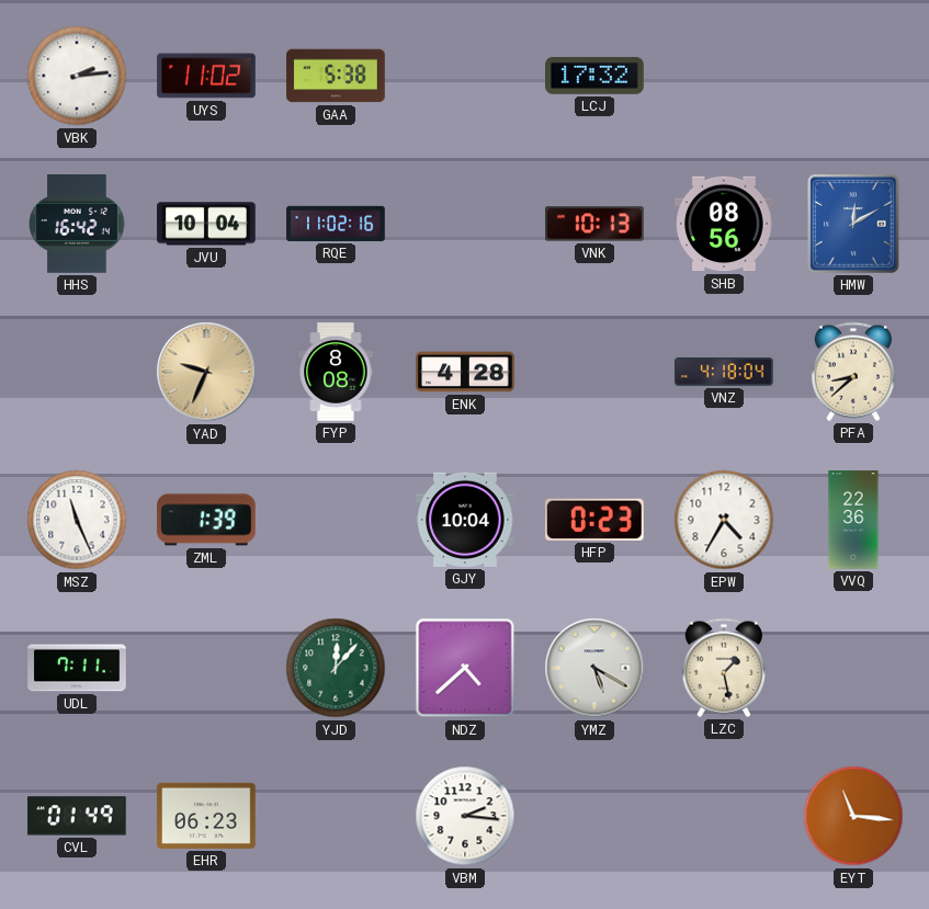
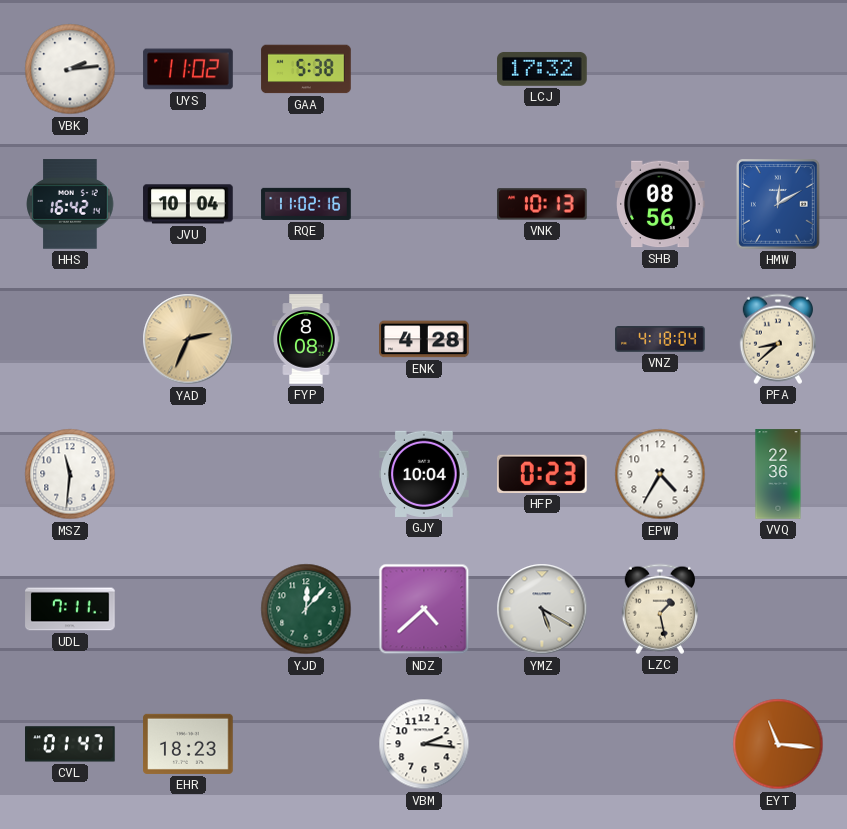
YAD: 9:34 -> 2:34 (188, 339)
MSZ: 11:26 -> 11:31 (70, 474)
ZML: 1:39 -> none (206, 520)
CVL: 01:49 -> 01:47 (71, 744)
EHR: 06:23 -> 18:23 (188, 744)
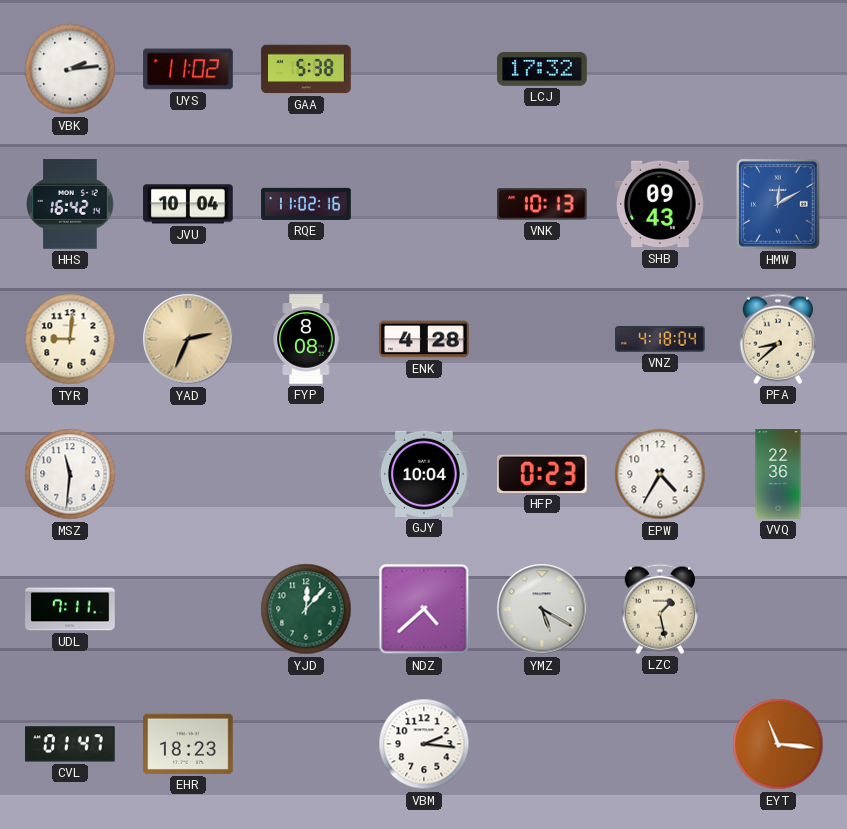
SHB: 08:56 -> 09:43 (660, 204)
TYR: none -> 9:01 (70, 339)
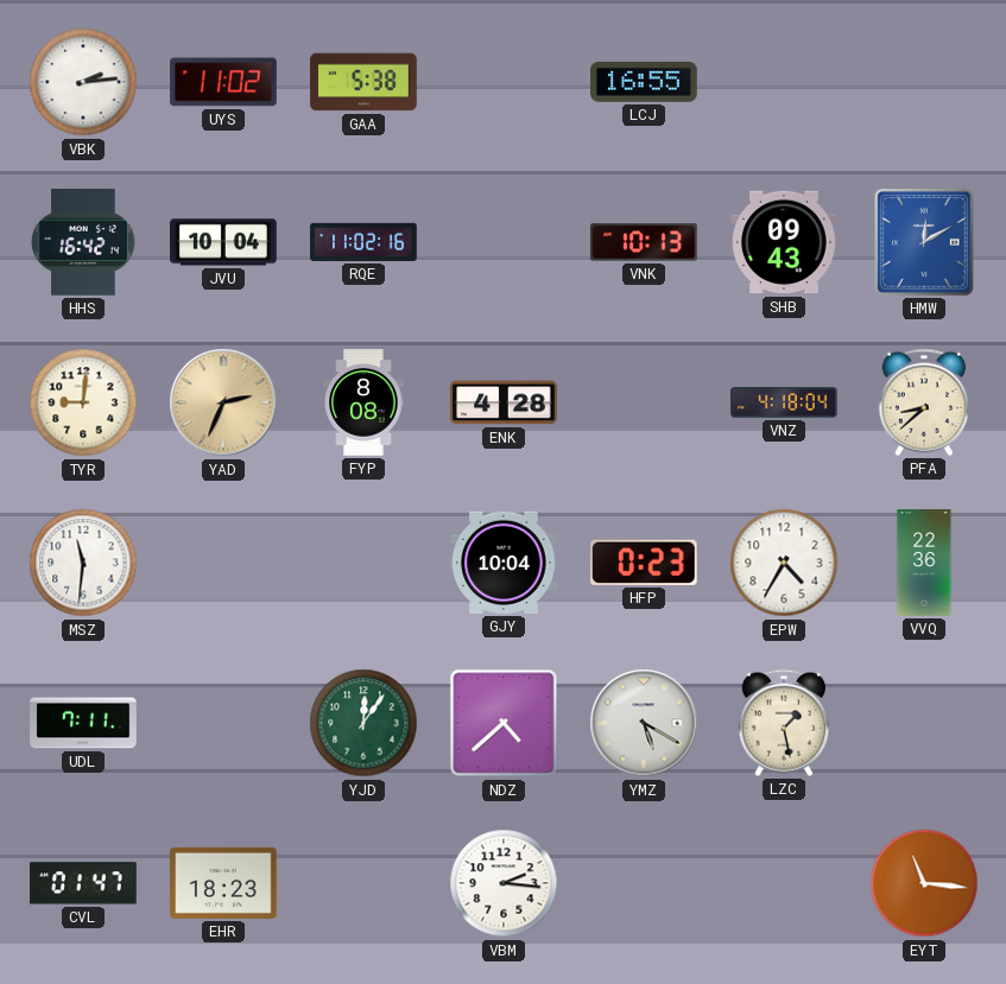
LCJ: 17:32 -> 16:55 (644, 82)
YJD: 12:07 -> 12:06 (363, 723)
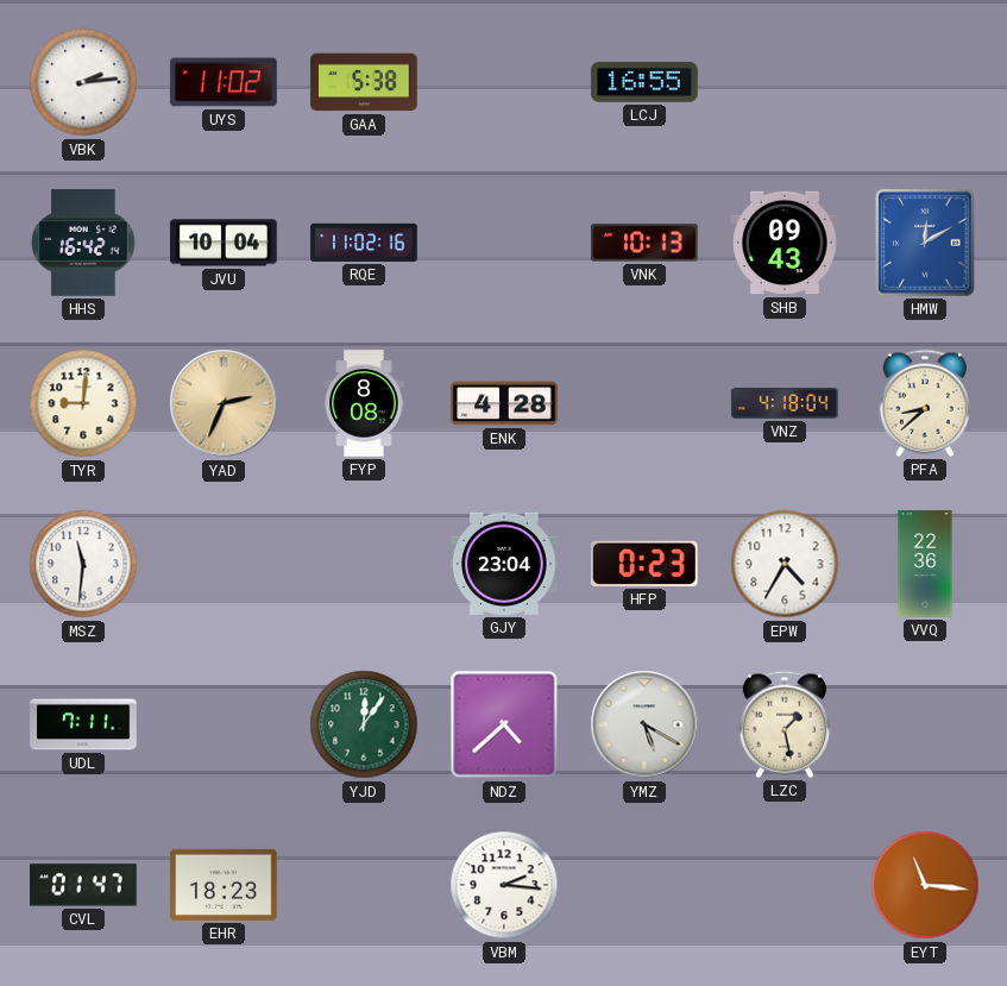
GJY: 10:04 -> 23:04 (504, 564)
